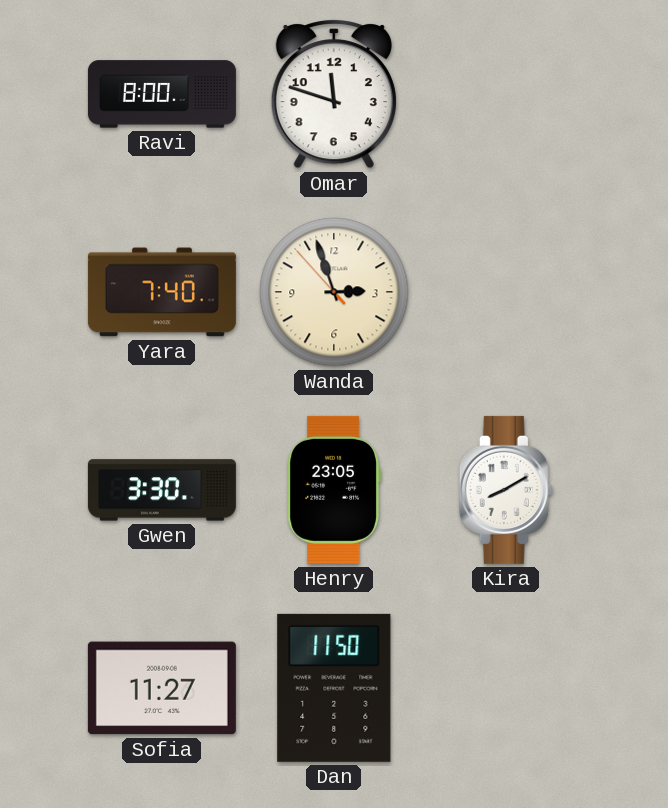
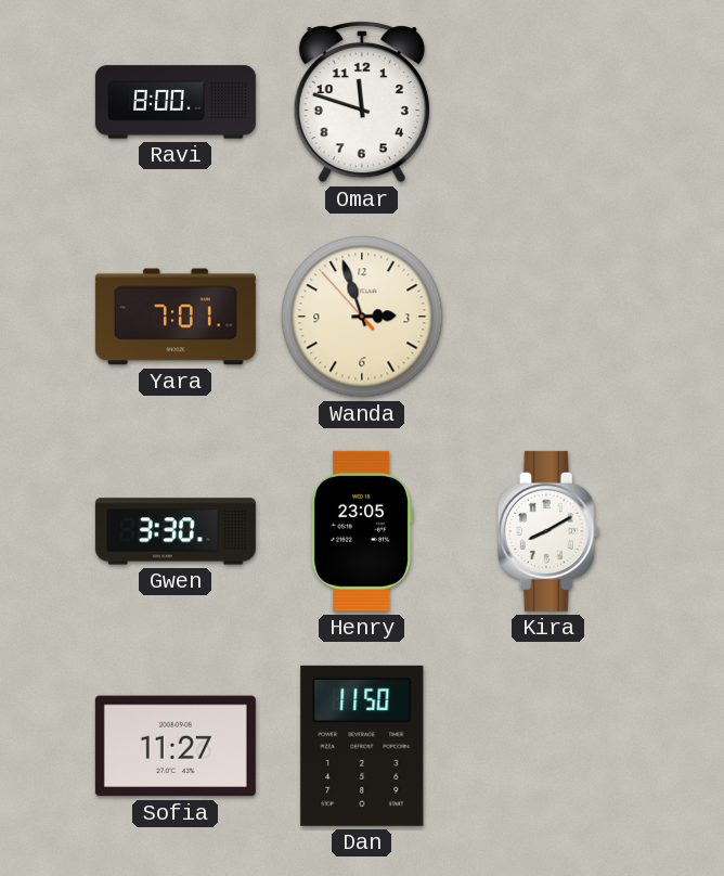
Yara: 7:40 -> 7:01 (176, 317)
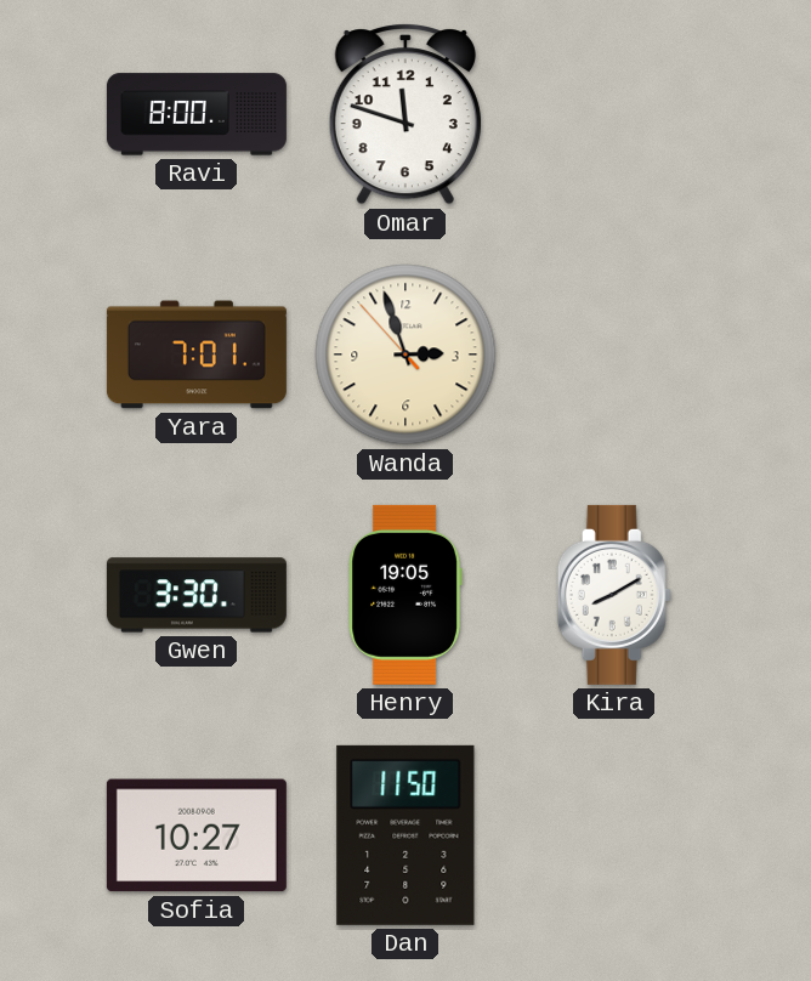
Henry: 23:05 -> 19:05 (405, 595)
Sofia: 11:27 -> 10:27 (197, 835)
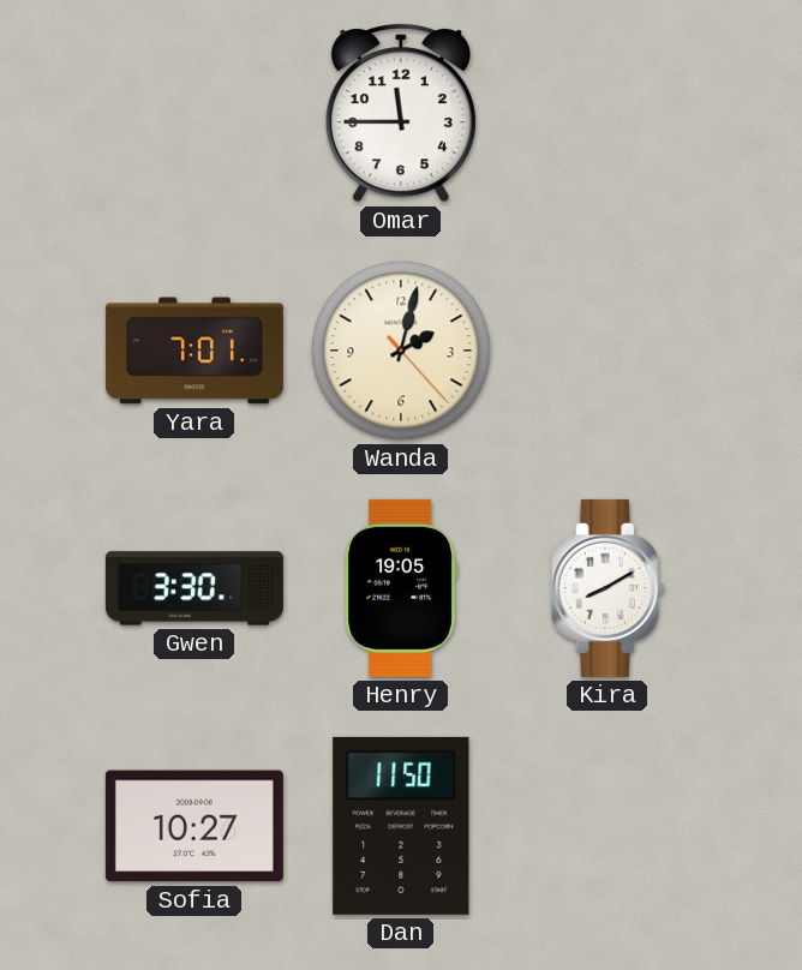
Ravi: 8:00 -> none (197, 114)
Omar: 11:48 -> 11:45 (401, 114)
Wanda: 2:56 -> 2:02 (401, 351)
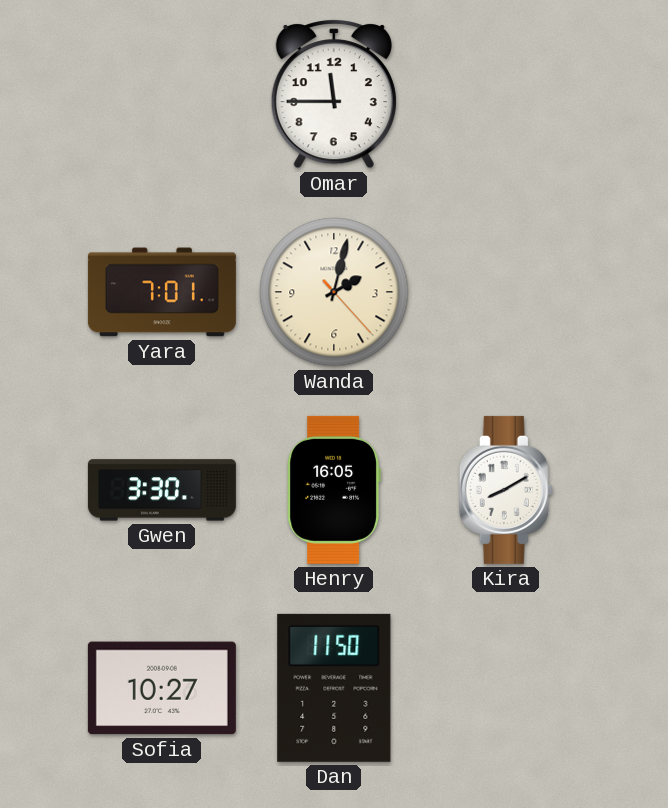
Henry: 19:05 -> 16:05 (334, 490)
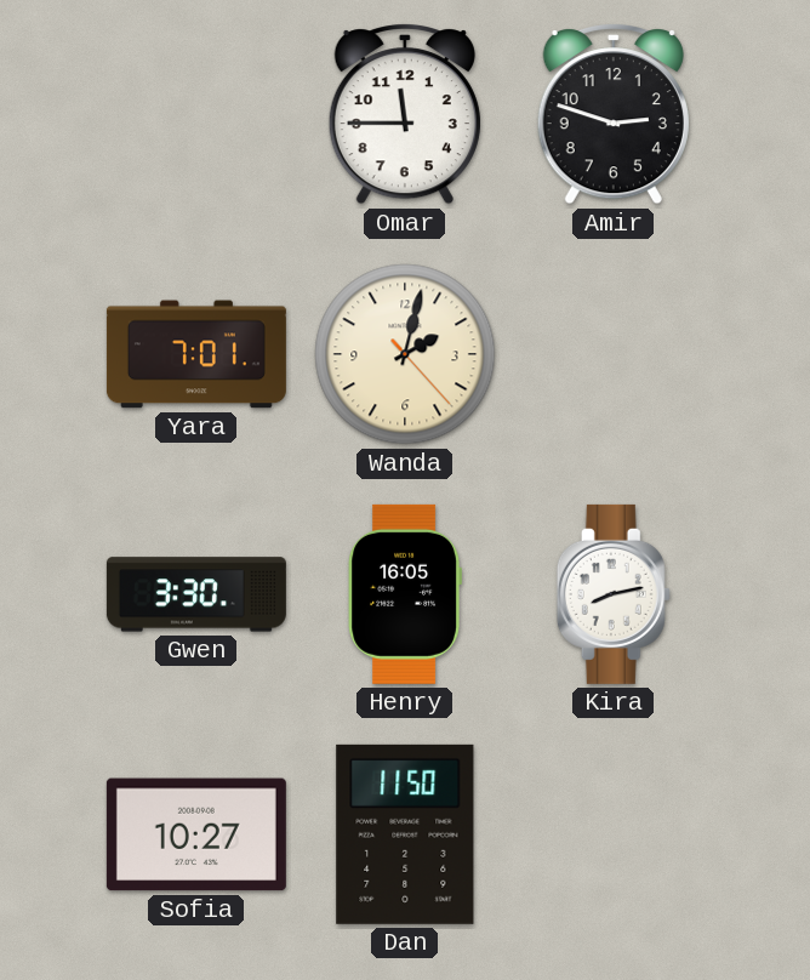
Amir: none -> 2:48 (614, 115)
Kira: 8:10 -> 8:13 (614, 594)
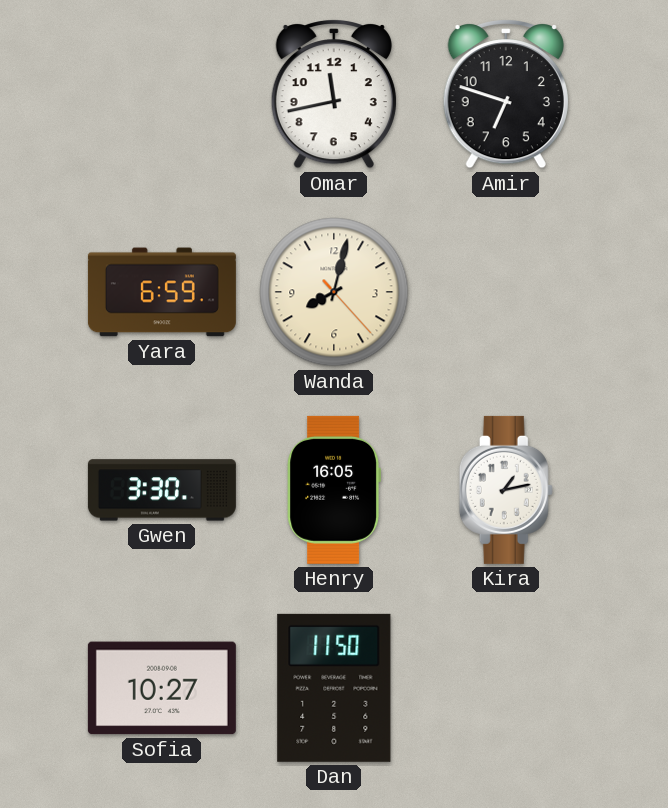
Omar: 11:45 -> 11:43 (334, 95)
Amir: 2:48 -> 6:48 (506, 95)
Yara: 7:01 -> 6:59 (162, 292)
Wanda: 2:02 -> 8:02 (334, 292)
Kira: 8:13 -> 1:13 (506, 490)
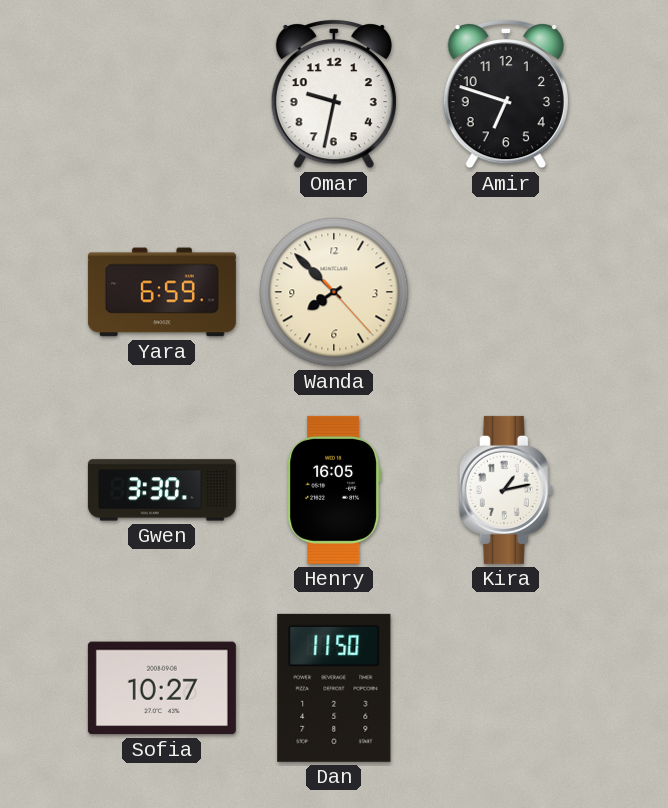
Omar: 11:43 -> 9:32 (334, 95)
Wanda: 8:02 -> 7:52 (334, 292)
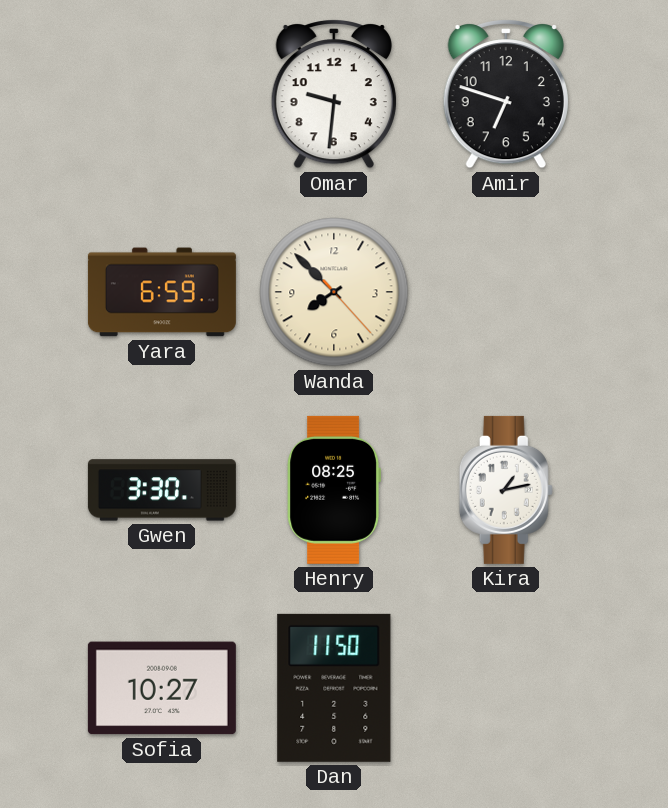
Omar: 9:32 -> 9:31 (334, 95)
Henry: 16:05 -> 08:25 (334, 490)
